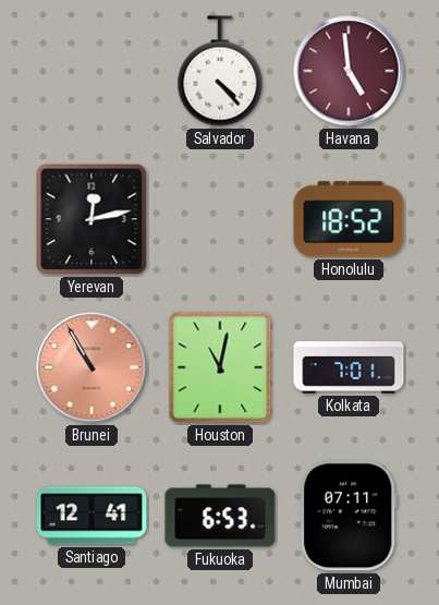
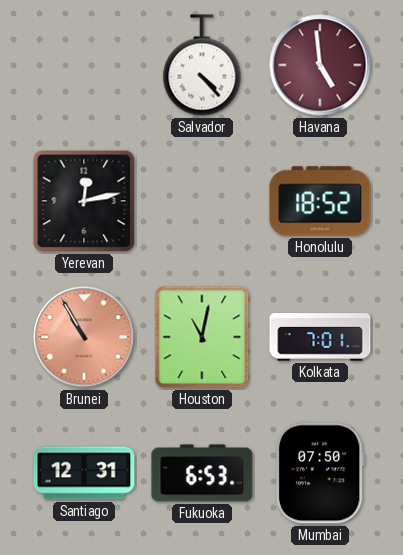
Santiago: 12:41 -> 12:31 (84, 473)
Mumbai: 07:11 -> 07:50 (320, 473)
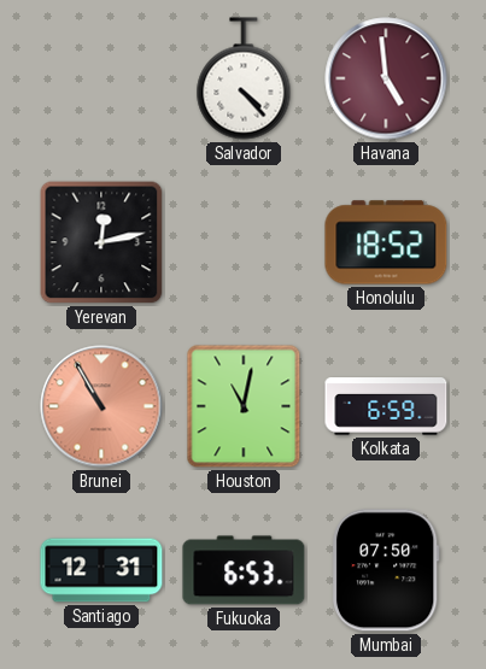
Kolkata: 7:01 -> 6:59 (386, 406)
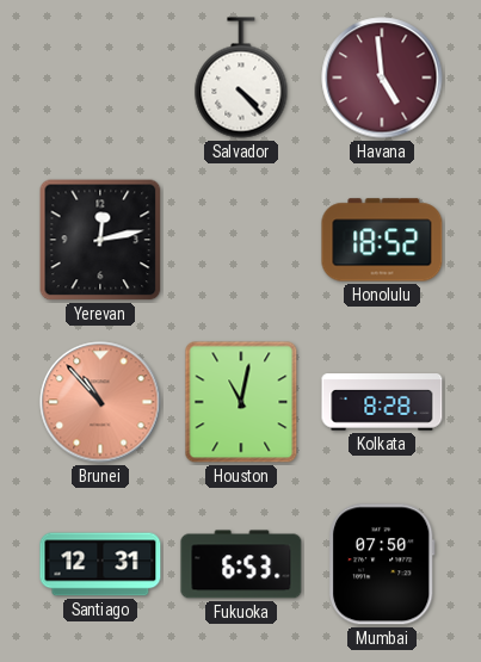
Brunei: 10:55 -> 10:53 (100, 402)
Kolkata: 6:59 -> 8:28 (382, 402)
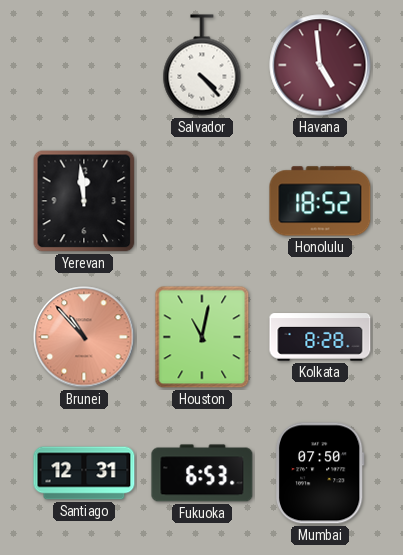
Yerevan: 12:13 -> 11:59 (84, 201)
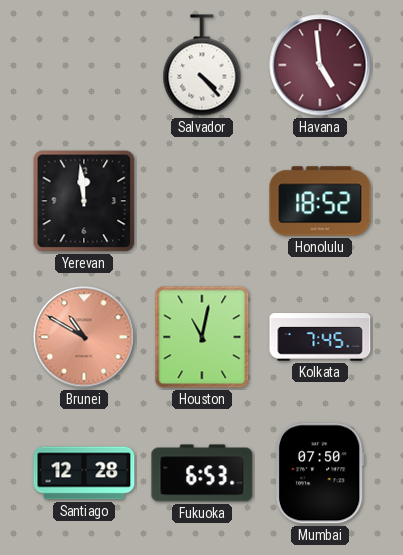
Brunei: 10:53 -> 10:50 (84, 337)
Kolkata: 8:28 -> 7:45 (320, 337)
Santiago: 12:31 -> 12:28 (84, 473)
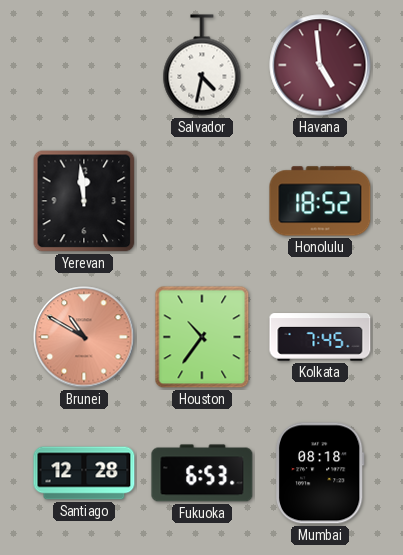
Salvador: 4:23 -> 4:32 (202, 65)
Houston: 11:02 -> 10:36 (202, 337)
Mumbai: 07:50 -> 08:18 (320, 473)
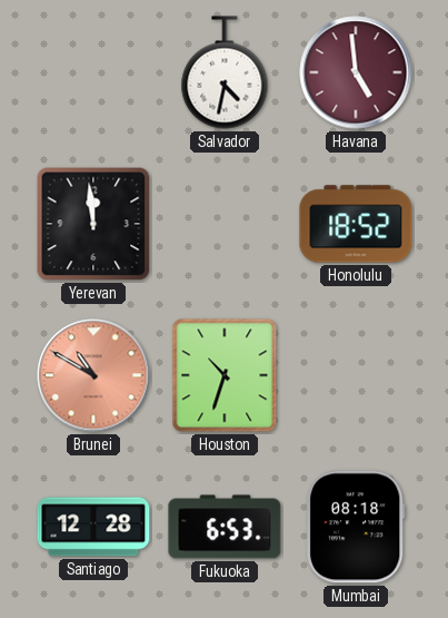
Houston: 10:36 -> 10:33 (225, 375)
Kolkata: 7:45 -> none (320, 337)
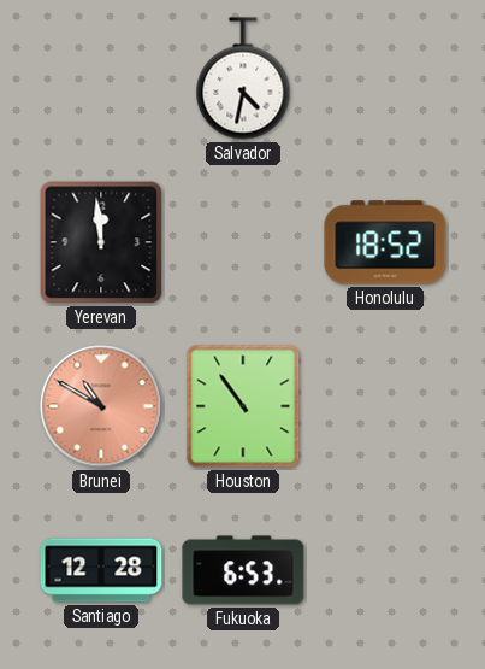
Havana: 4:59 -> none (356, 72)
Houston: 10:33 -> 10:54 (243, 406)
Mumbai: 08:18 -> none (356, 527)
